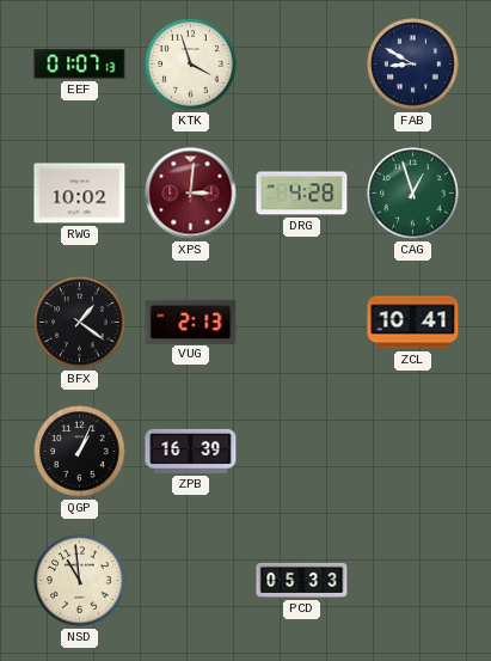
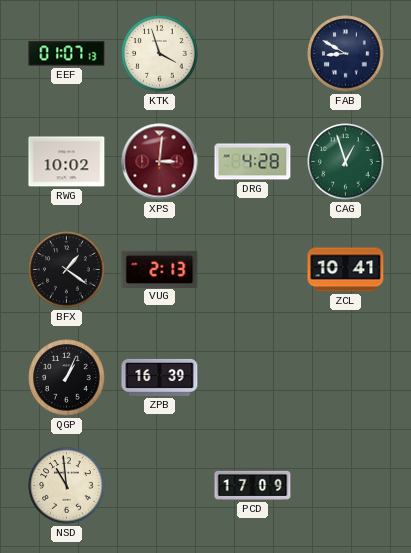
PCD: 05:33 -> 17:09 (253, 485)
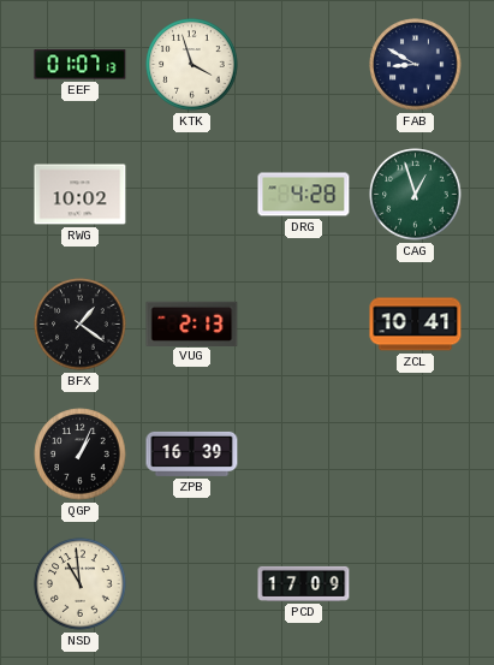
XPS: 3:01 -> none (160, 162)
